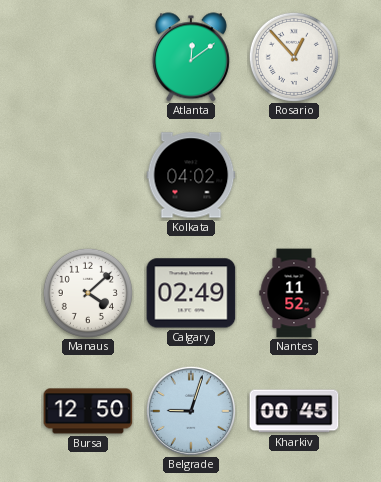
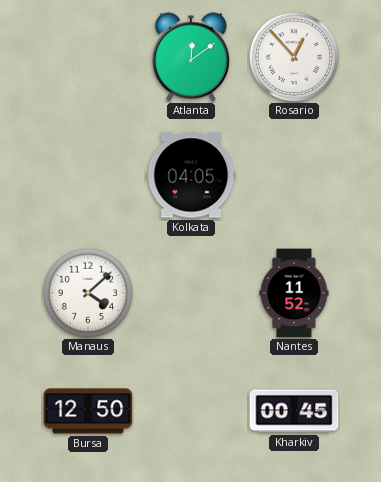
Kolkata: 04:02 -> 04:05 (191, 175)
Calgary: 02:49 -> none (191, 293)
Belgrade: 9:03 -> none (191, 411)
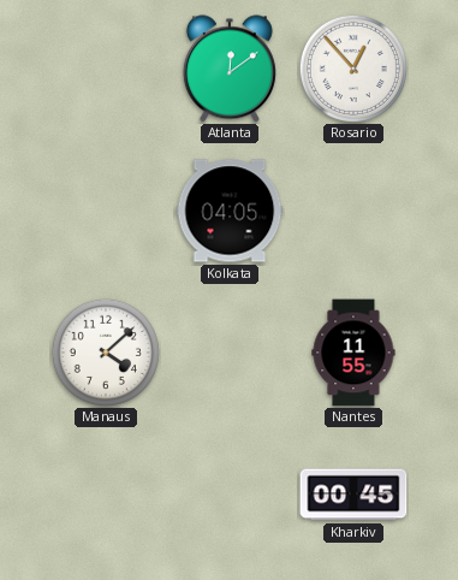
Nantes: 11:52 -> 11:55 (353, 353)
Bursa: 12:50 -> none (88, 411)
